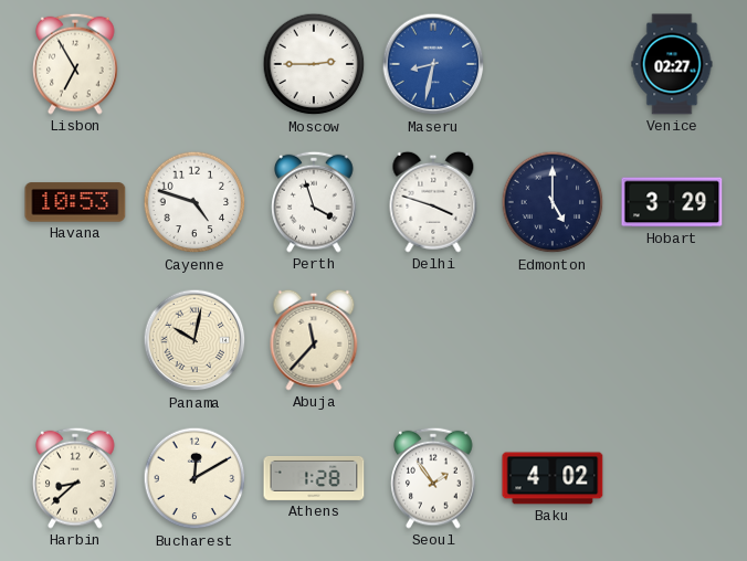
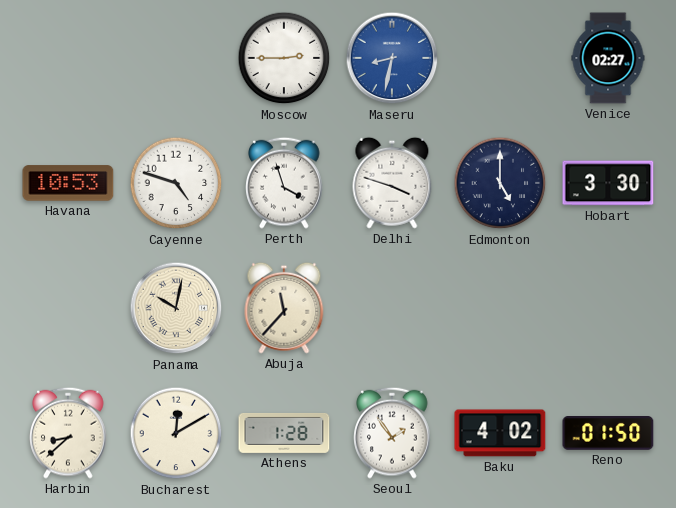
Lisbon: 6:55 -> none (75, 64)
Hobart: 3:29 -> 3:30 (608, 183)
Reno: none -> 01:50 (608, 434)
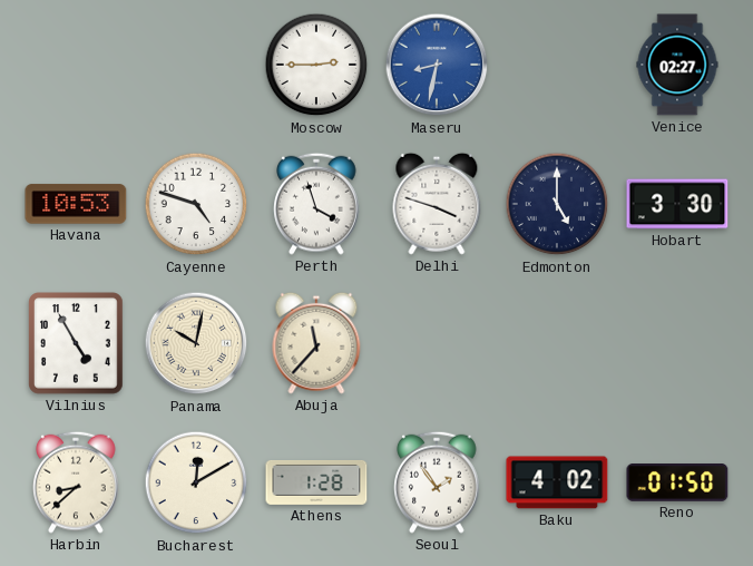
Vilnius: none -> 4:55 (77, 344)
